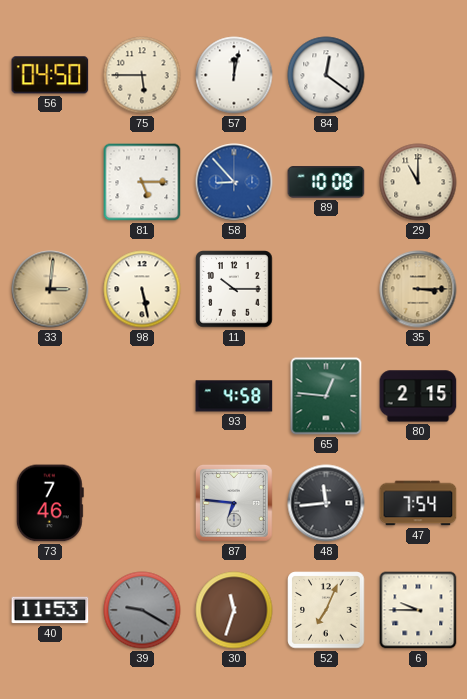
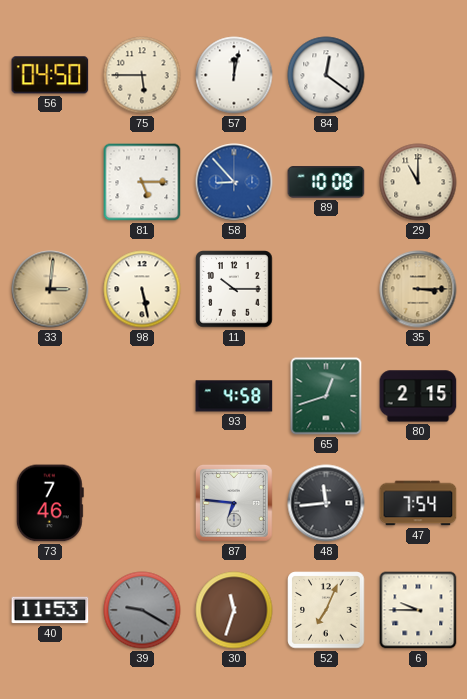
65: 12:46 -> 12:42 (326, 396)
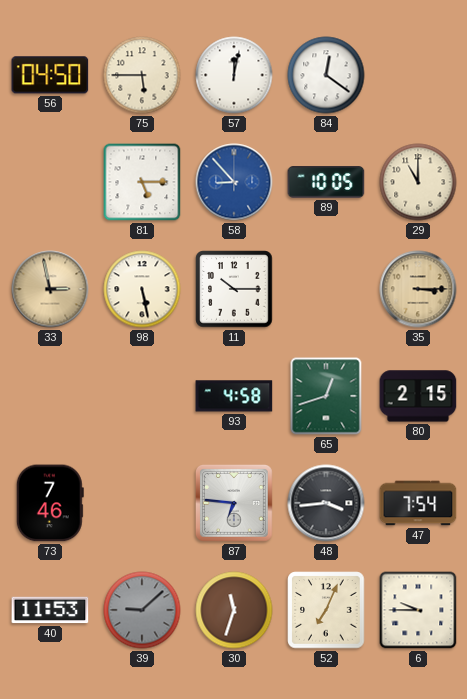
89: 10:08 -> 10:05 (326, 182)
33: 3:01 -> 2:58 (50, 289)
48: 11:44 -> 3:44 (326, 503)
39: 9:20 -> 9:08 (142, 610)
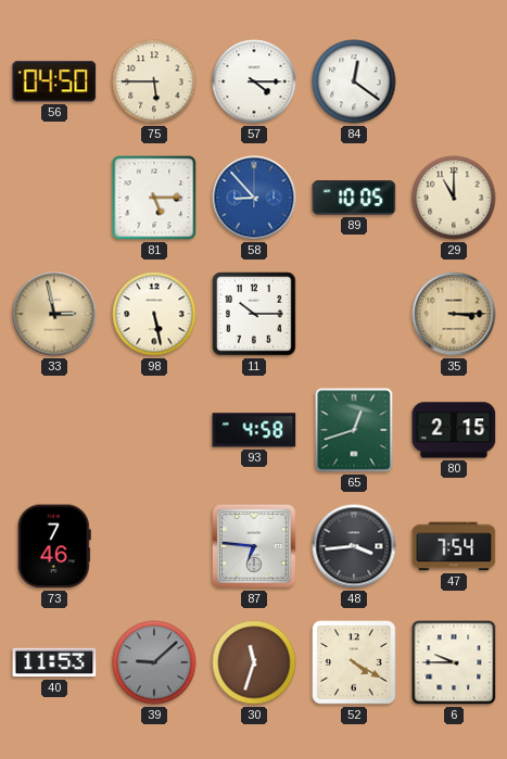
57: 12:02 -> 4:15 (254, 81)
52: 7:04 -> 4:20 (354, 662)
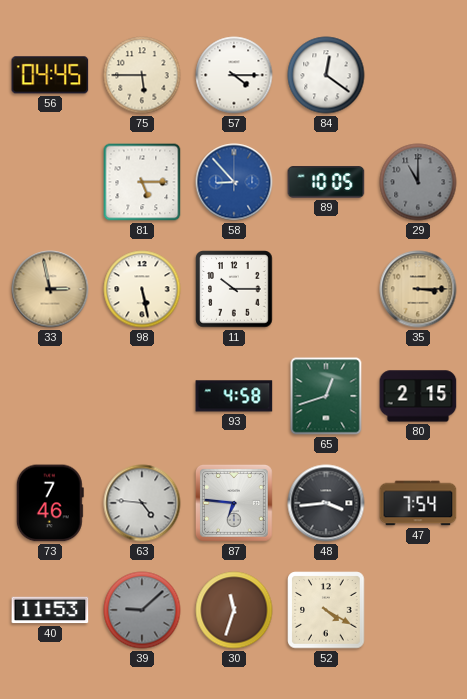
56: 04:50 -> 04:45 (50, 75)
29 dial: cream -> grey (418, 182)
63: none -> 4:46 (142, 503)
6: 9:45 -> none (454, 662)
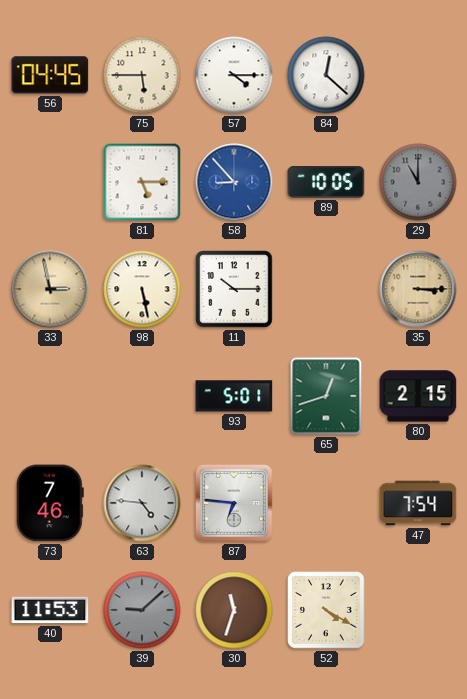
84: 12:21 -> 12:22 (326, 75)
93: 4:58 -> 5:01 (234, 396)
48: 3:44 -> none (326, 503)
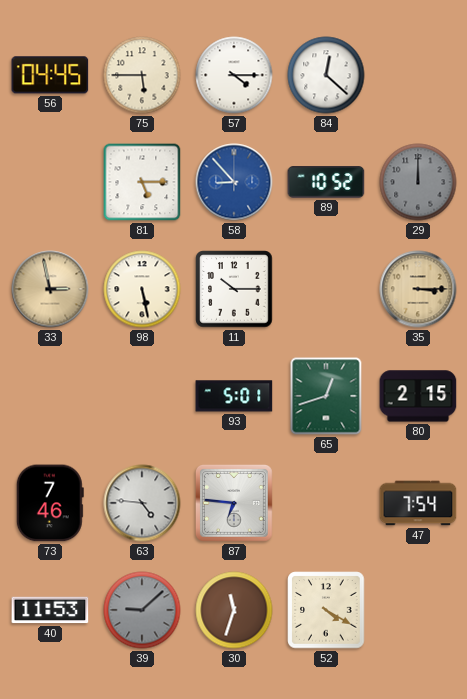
89: 10:05 -> 10:52 (326, 182)
29: 11:00 -> 12:00 (418, 182)
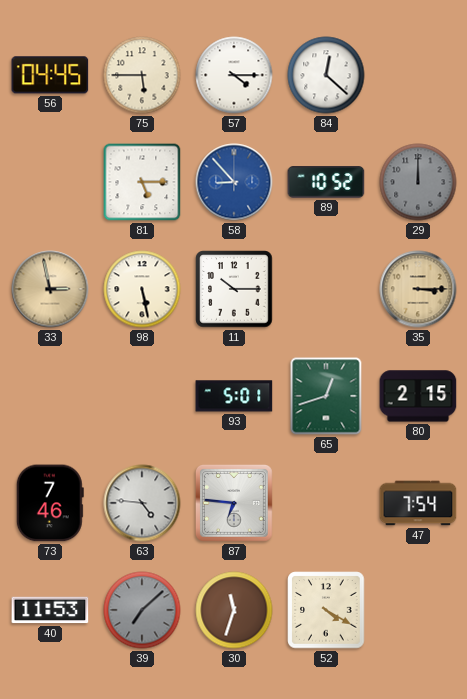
39: 9:08 -> 7:08 (142, 610)
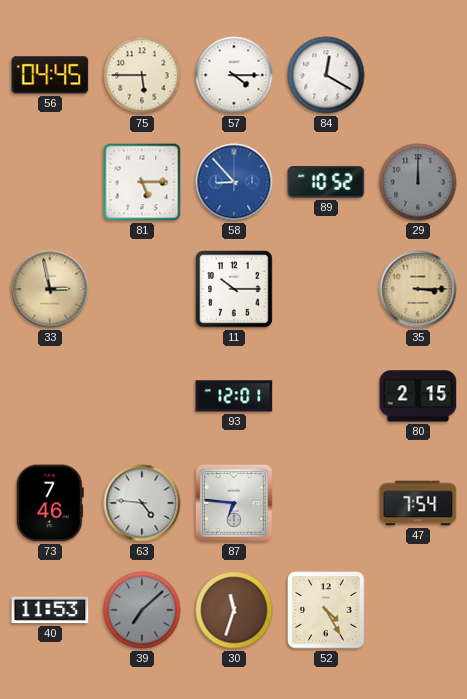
84: 12:22 -> 12:20 (326, 75)
98: 5:28 -> none (142, 289)
93: 5:01 -> 12:01 (234, 396)
65: 12:42 -> none (326, 396)
52: 4:20 -> 4:25 (326, 610)
